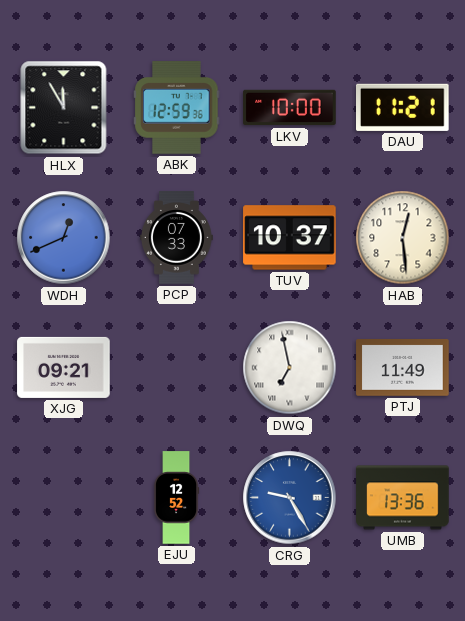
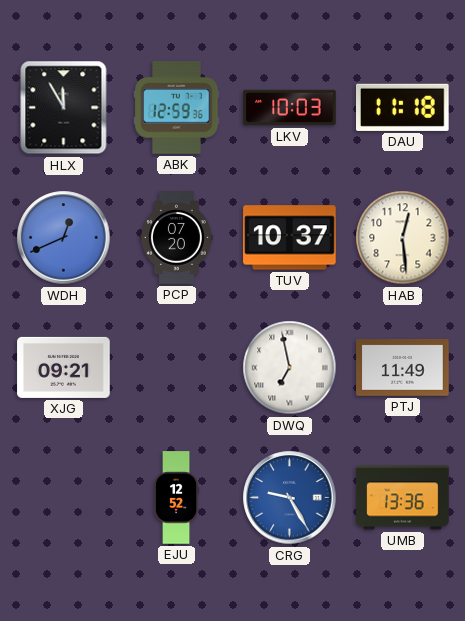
LKV: 10:00 -> 10:03 (290, 108)
DAU: 11:21 -> 11:18 (403, 107)
PCP: 07:33 -> 07:20 (176, 238)
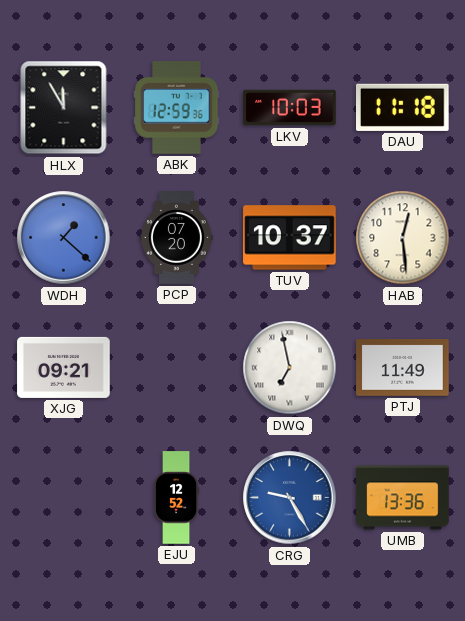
WDH: 12:41 -> 1:22 (64, 238)
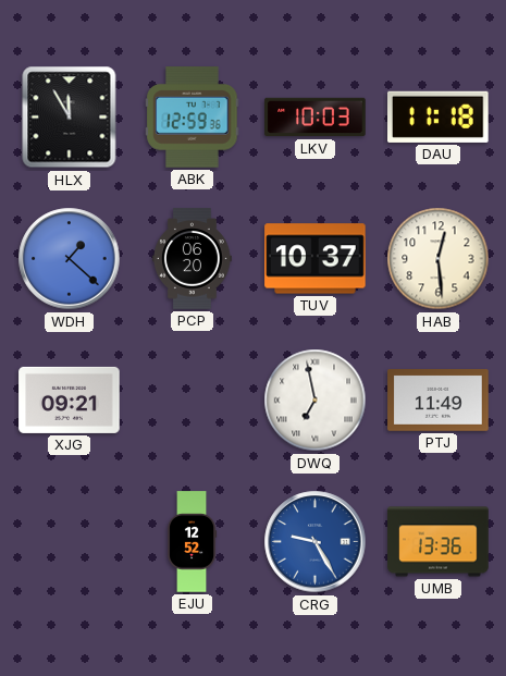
PCP: 07:20 -> 06:20 (192, 259)
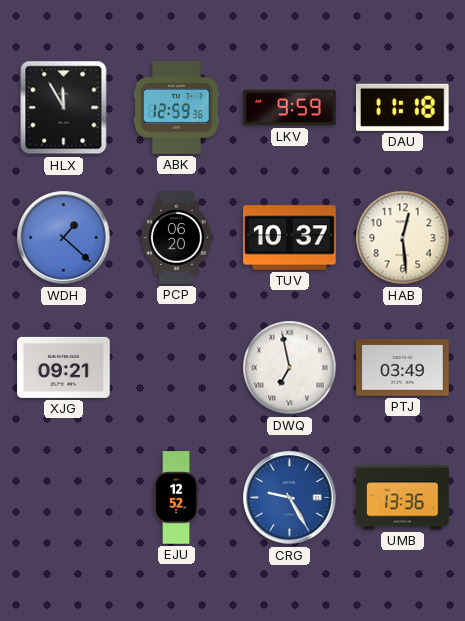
LKV: 10:03 -> 9:59 (290, 108)
PTJ: 11:49 -> 03:49 (403, 368)
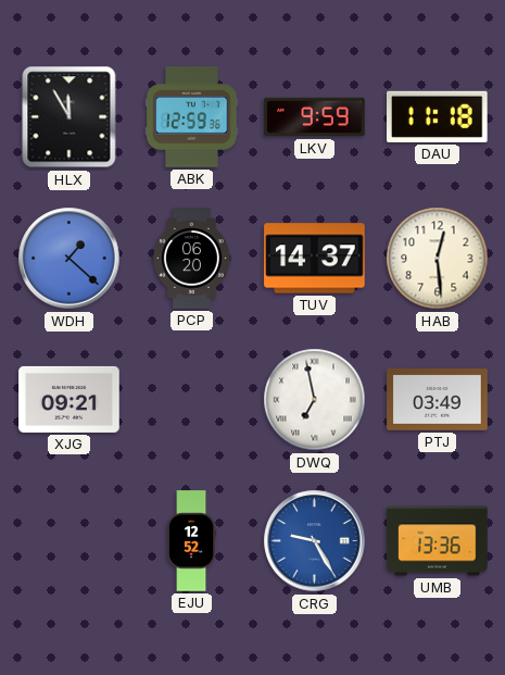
TUV: 10:37 -> 14:37 (315, 259)
